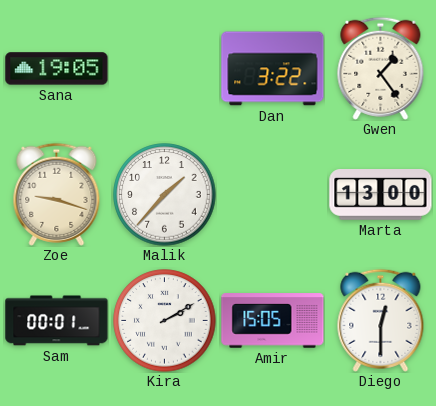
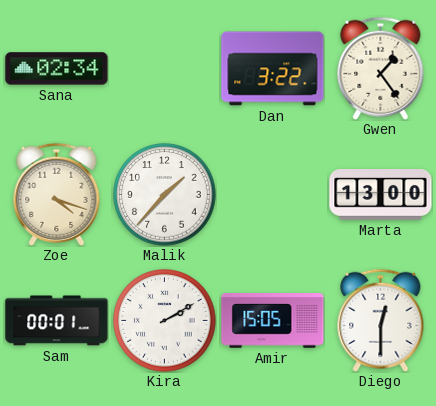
Sana: 19:05 -> 02:34 (57, 69)
Zoe: 9:18 -> 4:18 (57, 194)
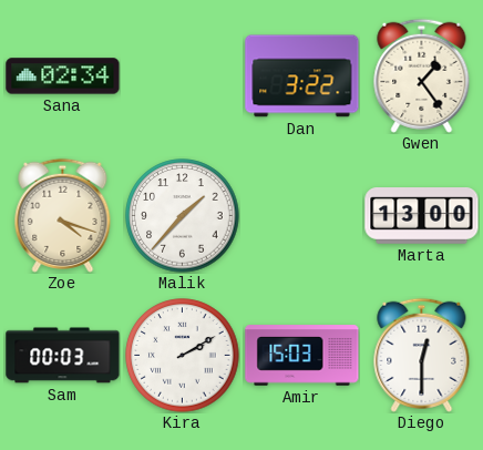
Sam: 00:01 -> 00:03 (63, 356)
Amir: 15:05 -> 15:03 (302, 356)
